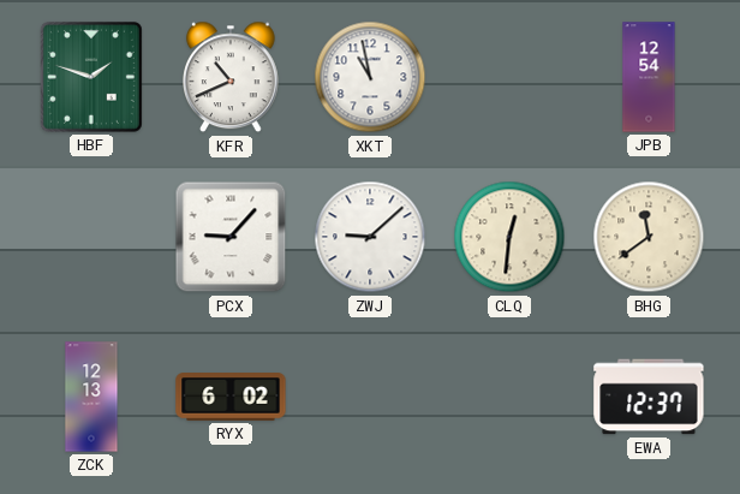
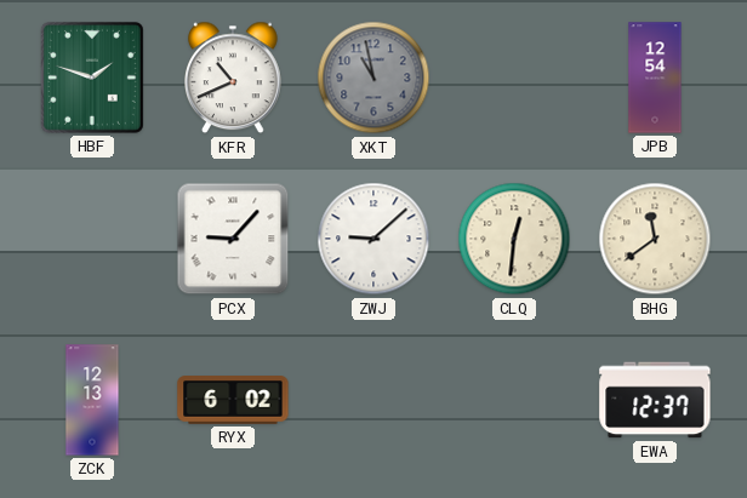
XKT dial: white -> grey (373, 78)
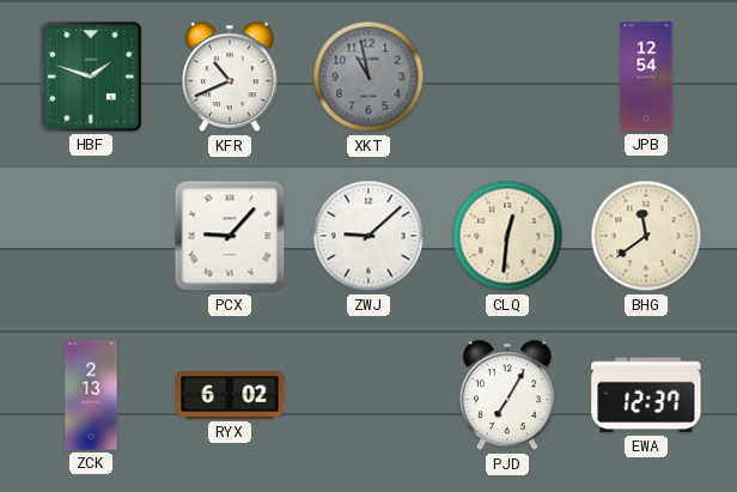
ZCK: 12:13 -> 2:13 (91, 395)
PJD: none -> 7:05 (508, 395)
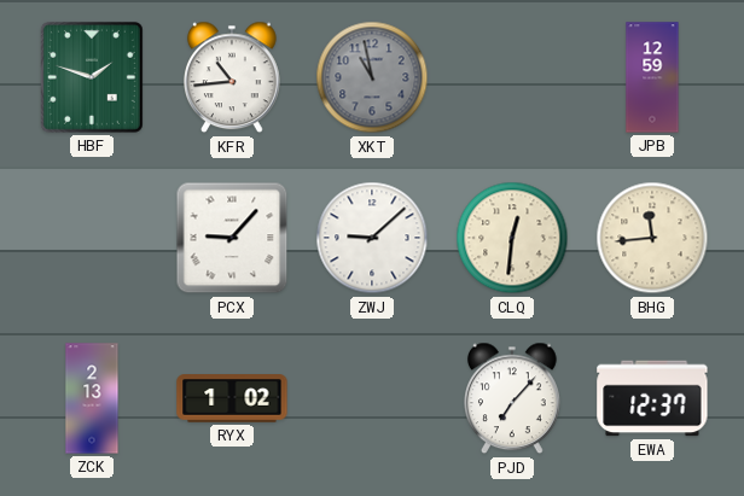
KFR: 10:41 -> 10:44 (233, 77)
JPB: 12:54 -> 12:59 (652, 77)
BHG: 11:39 -> 11:44 (652, 238)
RYX: 6:02 -> 1:02 (232, 398)
PJD: 7:05 -> 7:07 (513, 398)
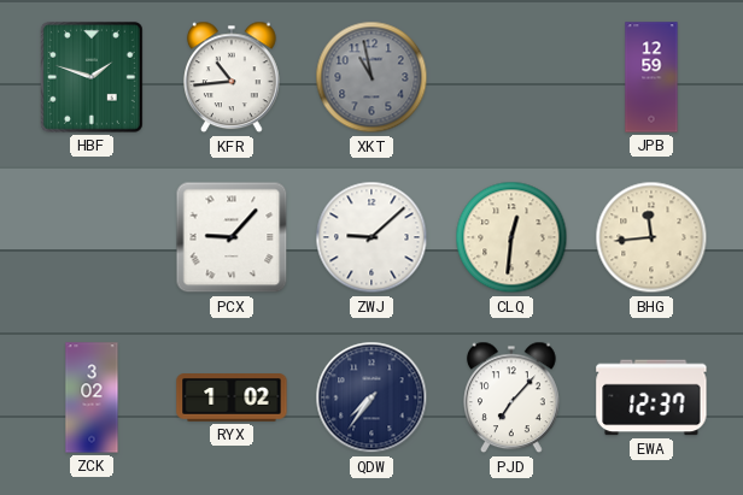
ZCK: 2:13 -> 3:02 (92, 397)
QDW: none -> 7:36 (371, 397)
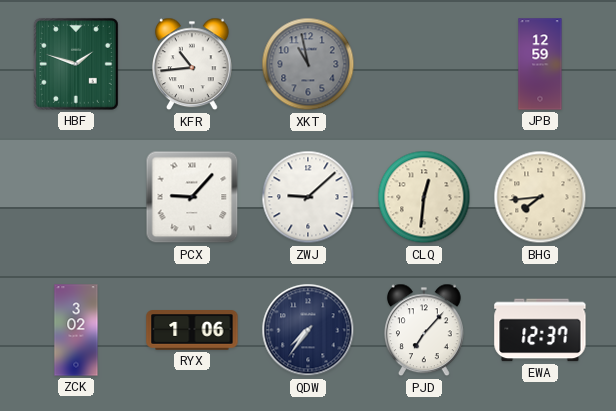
BHG: 11:44 -> 7:44 (540, 197)
RYX: 1:02 -> 1:06 (192, 330)
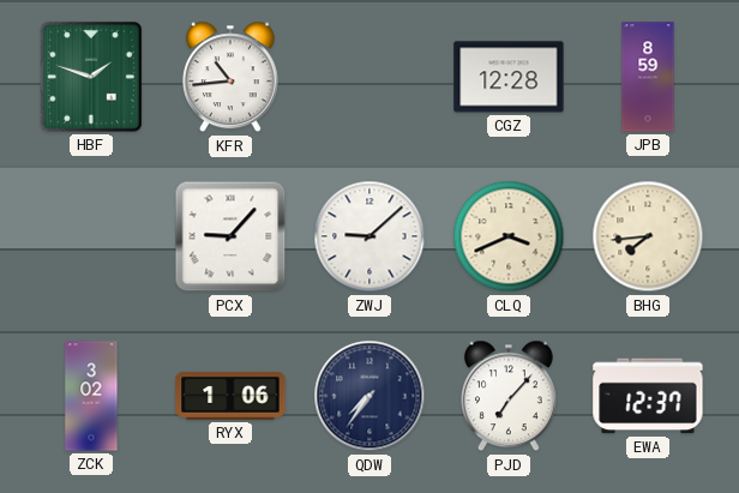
XKT: 10:58 -> none (308, 64)
CGZ: none -> 12:28 (509, 77)
JPB: 12:59 -> 8:59 (648, 77)
CLQ: 12:31 -> 3:41 (509, 236)
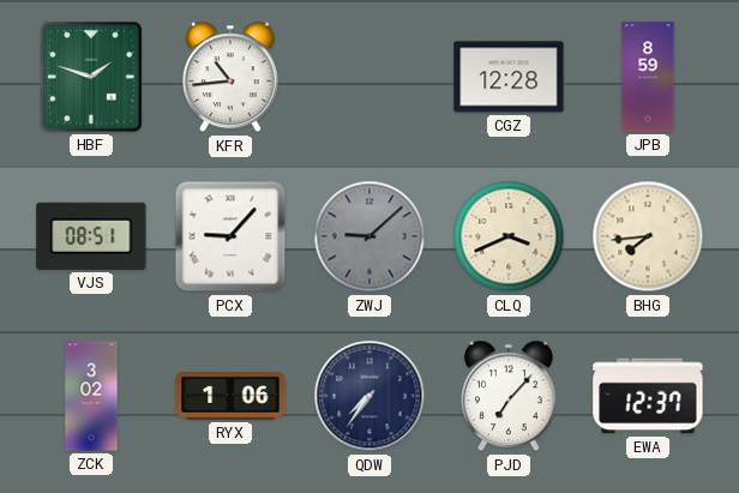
VJS: none -> 08:51 (91, 236)
ZWJ dial: white -> grey (369, 236)
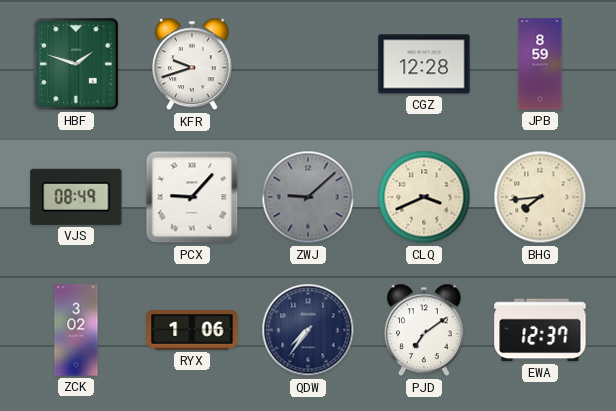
KFR: 10:44 -> 9:42 (193, 64)
VJS: 08:51 -> 08:49 (76, 197)
PJD: 7:07 -> 7:09 (425, 330)
